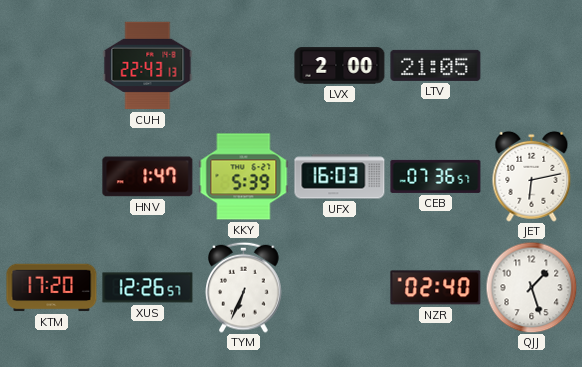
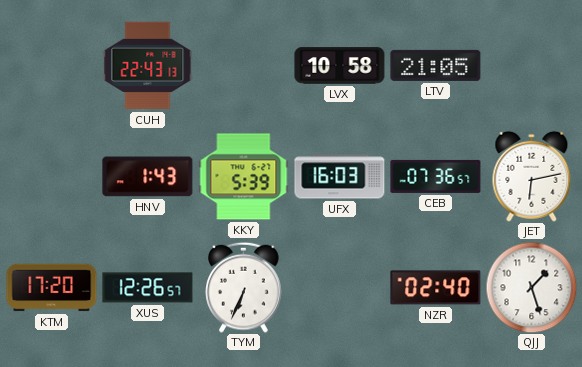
LVX: 2:00 -> 10:58 (340, 66)
HNV: 1:47 -> 1:43 (148, 177)
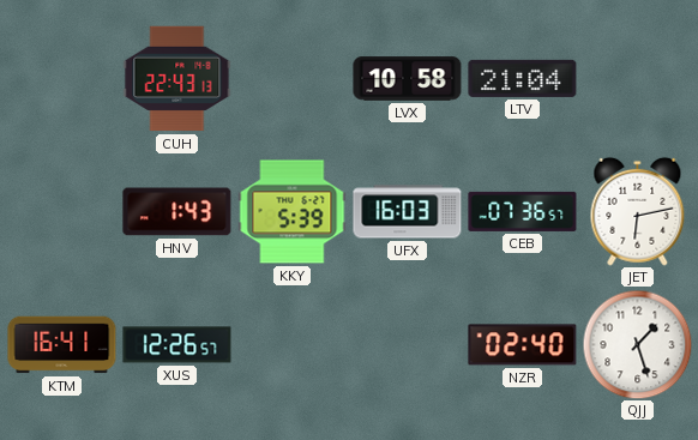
LTV: 21:05 -> 21:04 (523, 78)
KTM: 17:20 -> 16:41 (62, 345)
TYM: 6:34 -> none (244, 287)
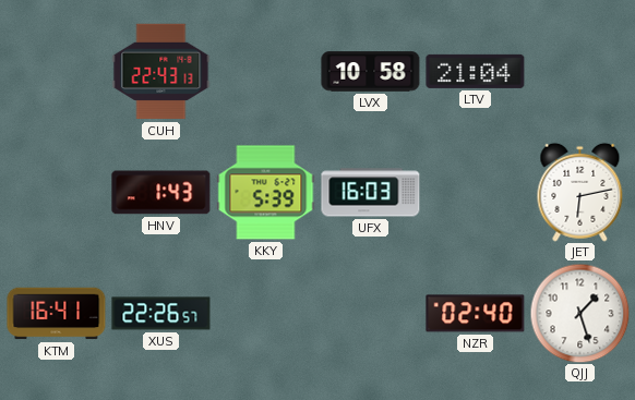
CEB: 07:36 -> none (523, 211)
XUS: 12:26 -> 22:26 (161, 314)
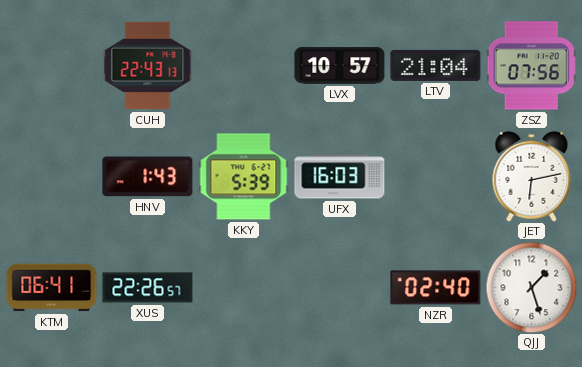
LVX: 10:58 -> 10:57 (340, 66)
ZSZ: none -> 07:56 (531, 66)
KTM: 16:41 -> 06:41 (52, 288)
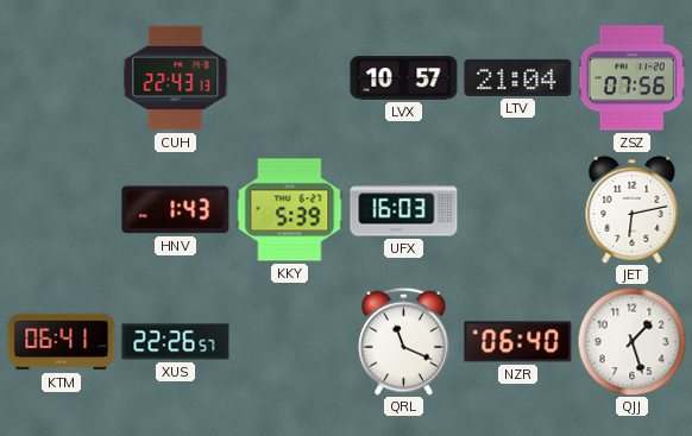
QRL: none -> 11:19 (404, 341)
NZR: 02:40 -> 06:40 (518, 342)
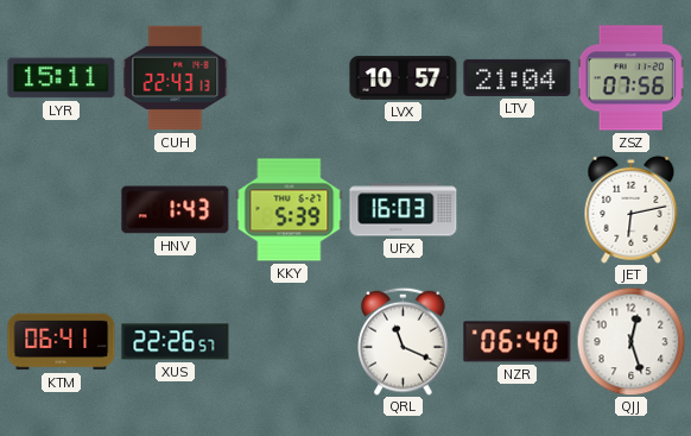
LYR: none -> 15:11 (62, 78)
QJJ: 1:27 -> 12:27 (630, 341)
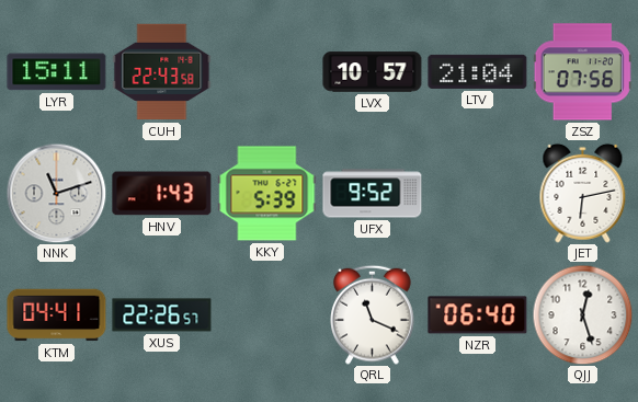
CUH: 22:43:13 -> 22:43:58 (162, 72)
NNK: none -> 11:12 (56, 193)
UFX: 16:03 -> 9:52 (373, 194)
KTM: 06:41 -> 04:41 (57, 315)
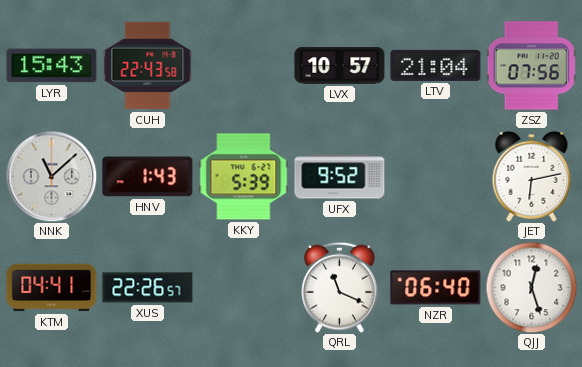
LYR: 15:11 -> 15:43 (52, 66)
NNK: 11:12 -> 11:08 (51, 176)
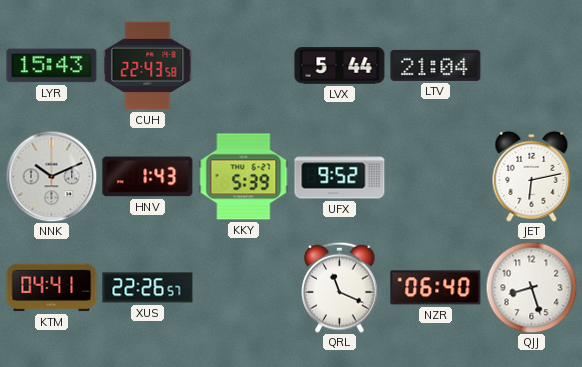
LVX: 10:57 -> 5:44 (340, 66)
ZSZ: 07:56 -> none (531, 66)
NNK: 11:08 -> 10:11 (51, 176)
QJJ: 12:27 -> 8:27 (531, 287)
